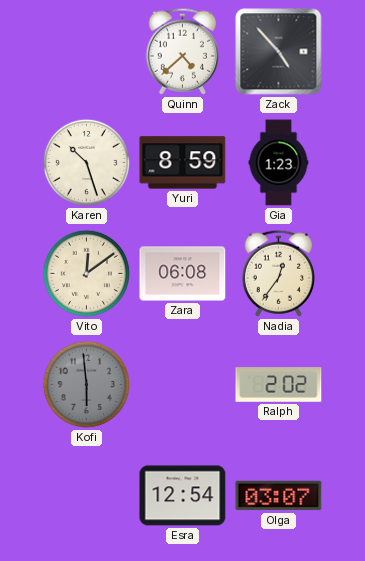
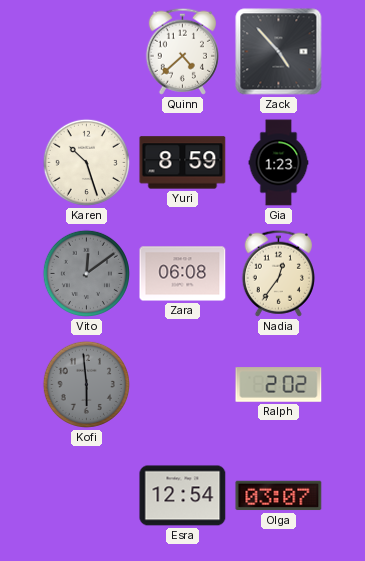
Vito dial: cream -> grey (86, 273)
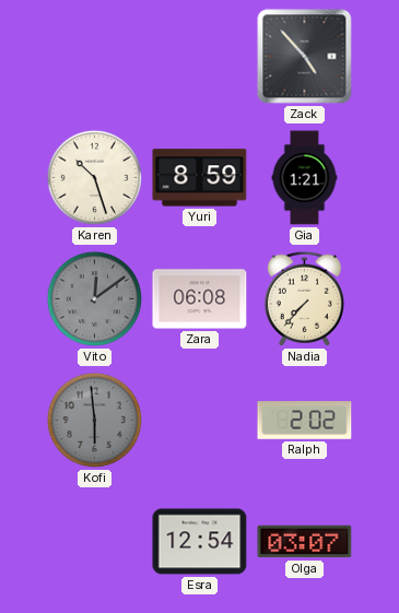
Quinn: 4:38 -> none (182, 51)
Gia: 1:23 -> 1:21 (305, 178)
Nadia: 12:36 -> 7:37 (304, 298)
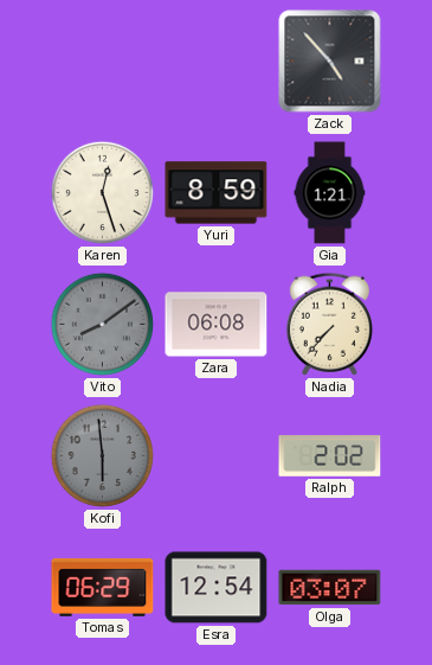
Karen: 10:27 -> 12:27 (102, 192)
Vito: 12:09 -> 8:09 (102, 324)
Tomas: none -> 06:29 (103, 587)
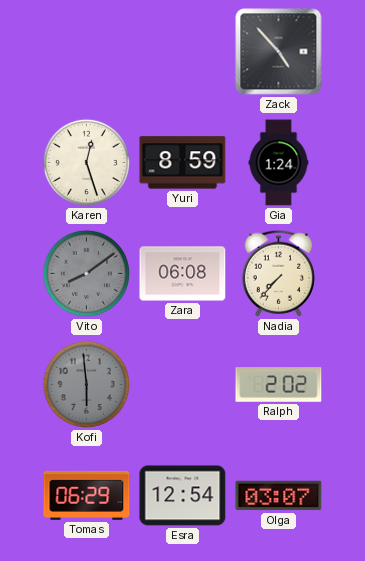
Gia: 1:21 -> 1:24 (279, 163)
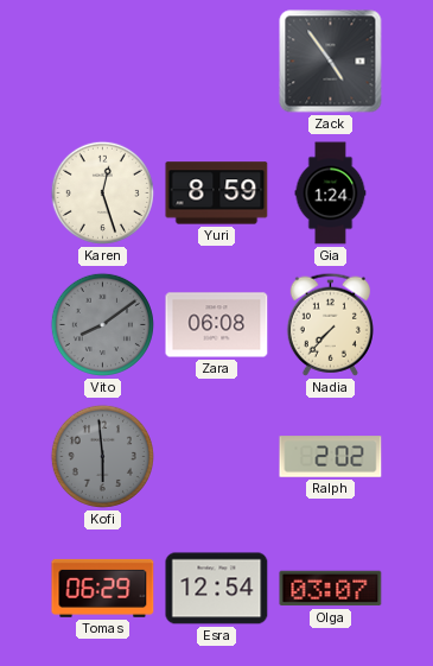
Zack: 4:53 -> 4:54 (331, 62)
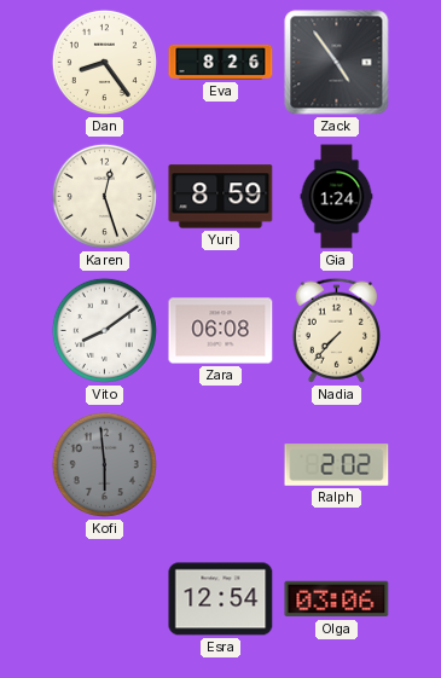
Dan: none -> 8:24 (104, 62)
Eva: none -> 8:26 (221, 62)
Vito dial: grey -> white (104, 330)
Tomas: 06:29 -> none (103, 588)
Olga: 03:07 -> 03:06 (337, 599)
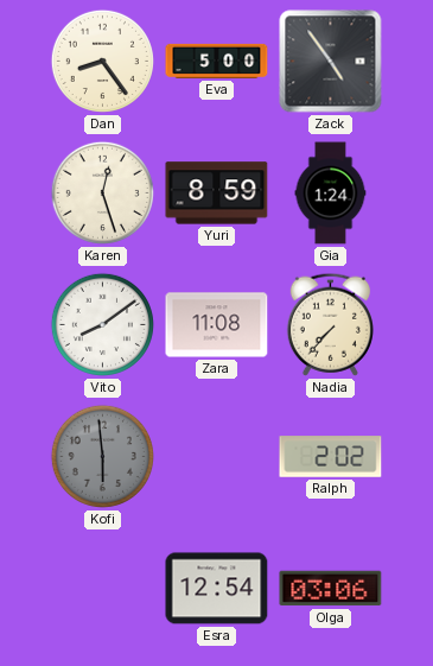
Eva: 8:26 -> 5:00 (217, 61)
Zara: 06:08 -> 11:08 (217, 325)
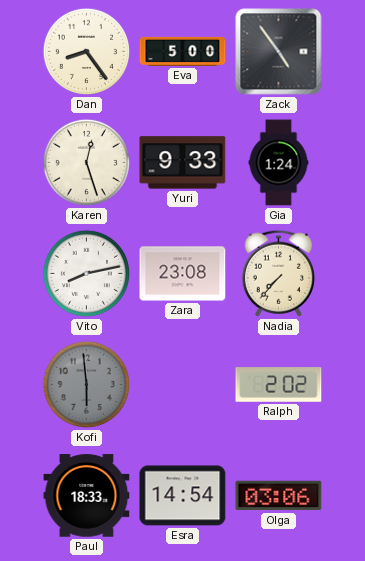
Yuri: 8:59 -> 9:33 (183, 163)
Vito: 8:09 -> 8:13 (86, 273)
Zara: 11:08 -> 23:08 (183, 274)
Paul: none -> 18:33 (87, 496)
Esra: 12:54 -> 14:54 (183, 496)
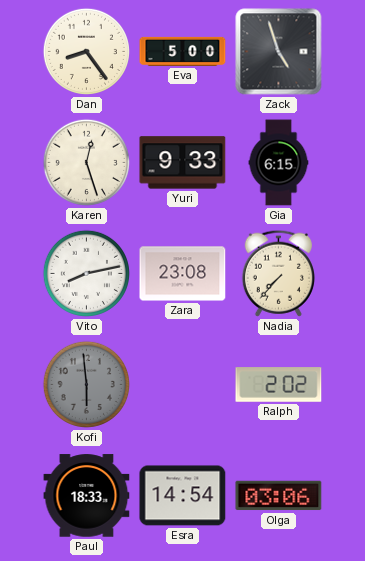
Zack: 4:54 -> 4:57 (279, 52)
Gia: 1:24 -> 6:15 (279, 163)
